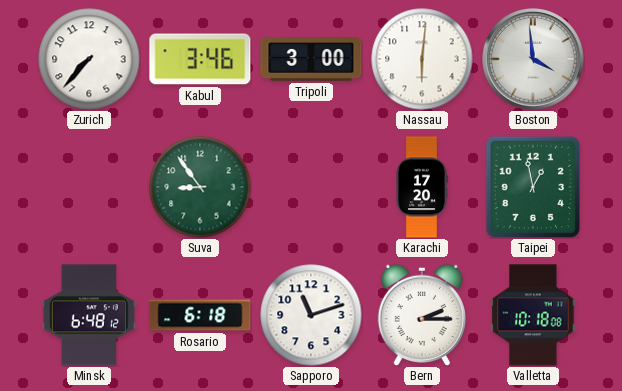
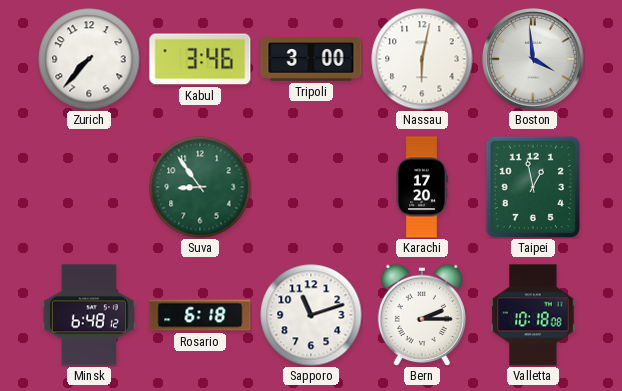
Nassau: 6:01 -> 6:02 (422, 59)
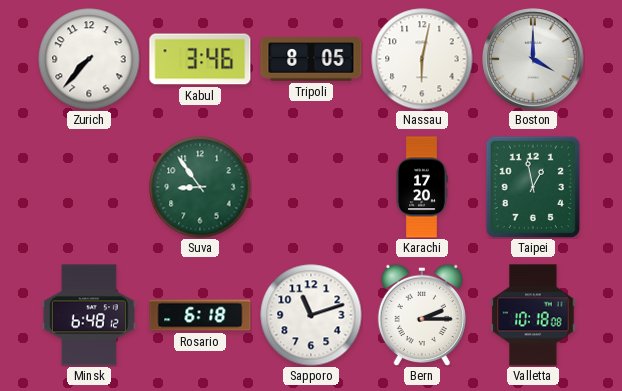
Tripoli: 3:00 -> 8:05 (311, 59)
Boston: 3:59 -> 4:00 (533, 59)
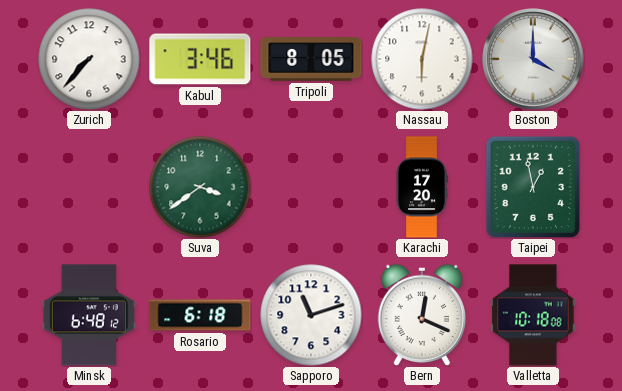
Suva: 8:54 -> 3:39 (200, 187)
Bern: 2:15 -> 12:19 (422, 314)
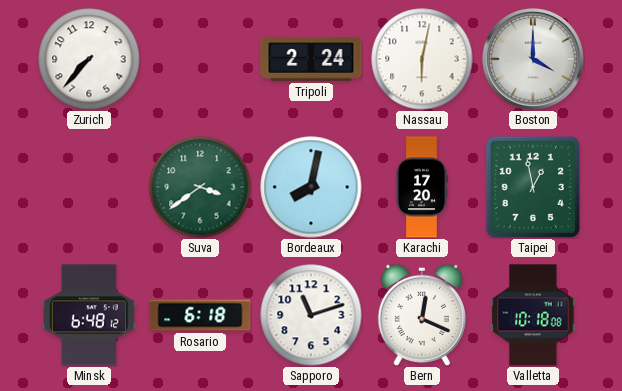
Kabul: 3:46 -> none (200, 59)
Tripoli: 8:05 -> 2:24 (311, 59)
Bordeaux: none -> 8:02 (311, 187)
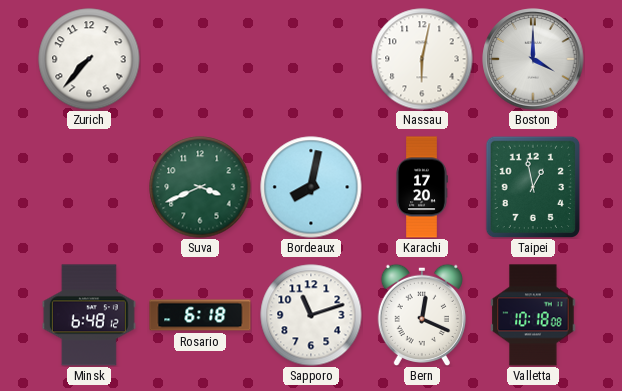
Tripoli: 2:24 -> none (311, 59)
Suva: 3:39 -> 3:41 (200, 187)
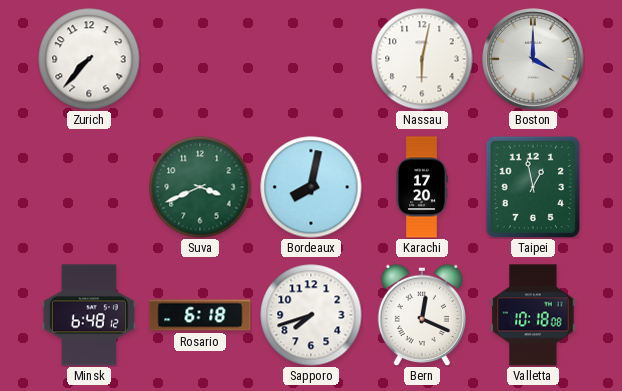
Sapporo: 11:12 -> 7:42 (311, 315)
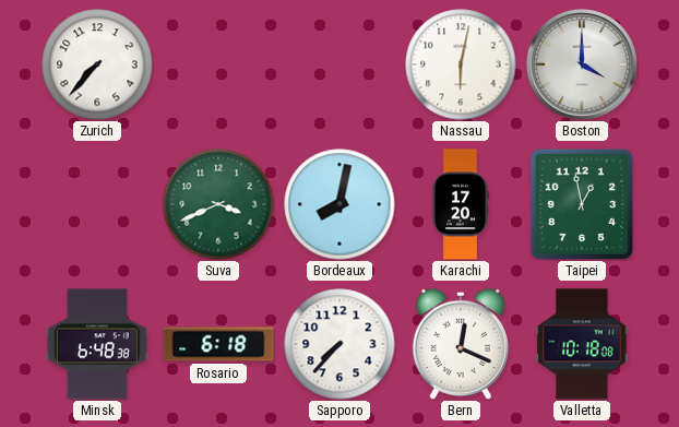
Minsk: 6:48:12 -> 6:48:38 (97, 344)
Sapporo: 7:42 -> 7:37 (339, 344)
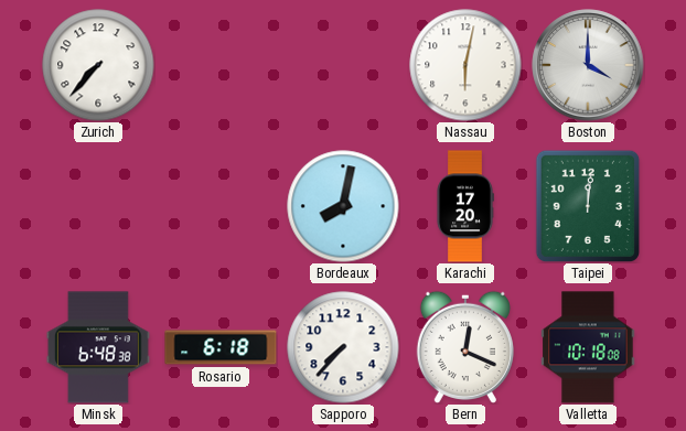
Suva: 3:41 -> none (218, 204)
Taipei: 12:58 -> 12:01 (588, 206)
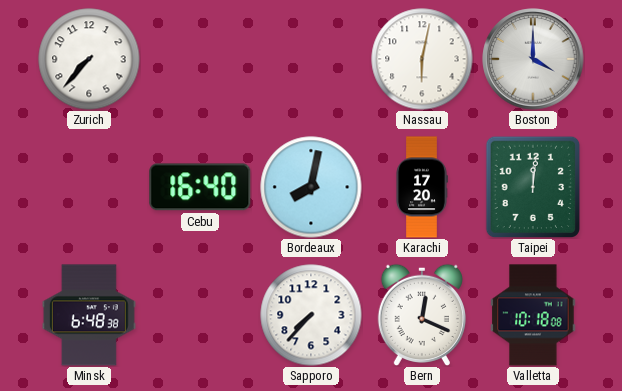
Cebu: none -> 16:40 (200, 187)
Rosario: 6:18 -> none (221, 347)
